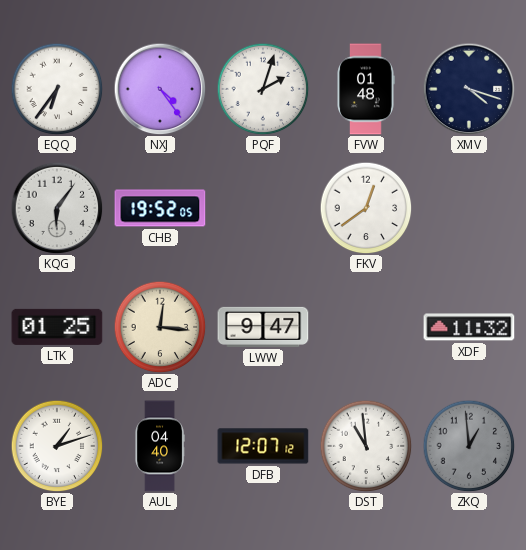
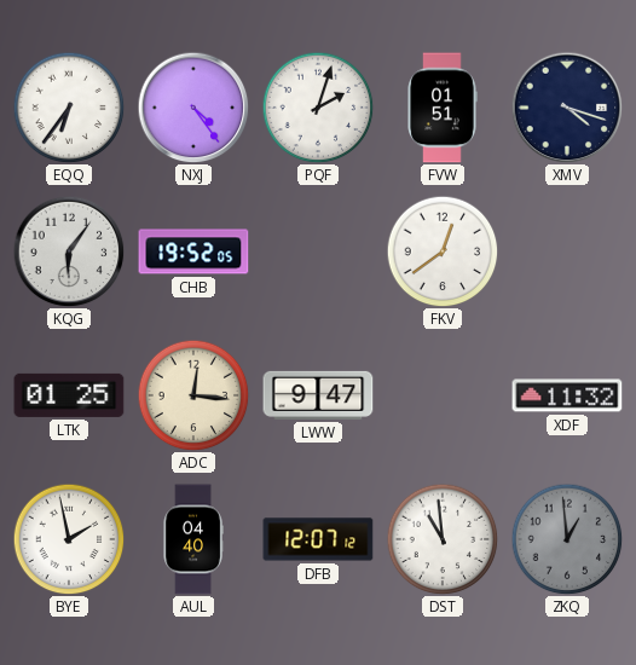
FVW: 01:48 -> 01:51 (443, 108)
BYE: 1:12 -> 1:58 (69, 539)
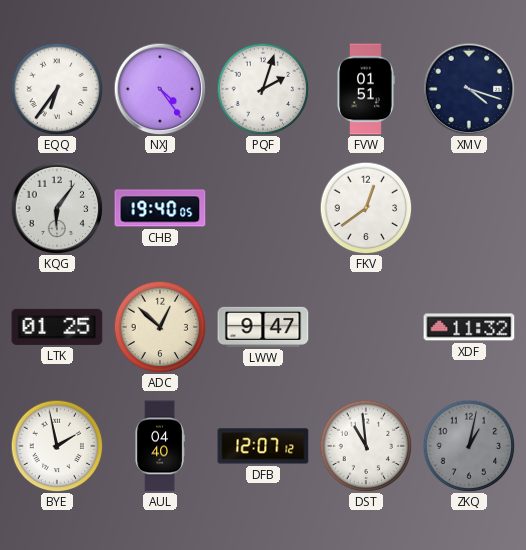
CHB: 19:52 -> 19:40 (160, 208)
ADC: 12:16 -> 12:52 (160, 327)
ZKQ: 12:59 -> 1:02 (469, 446)
